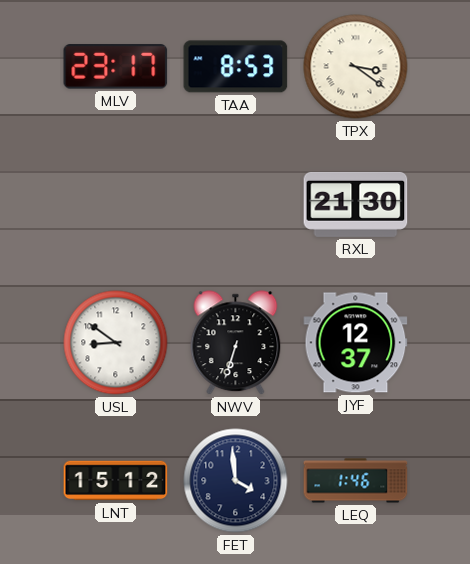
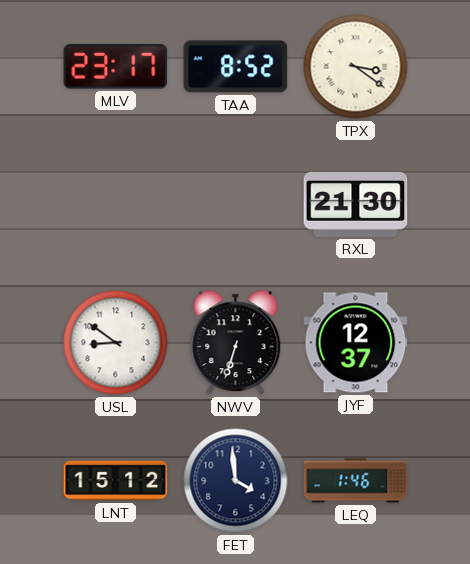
TAA: 8:53 -> 8:52 (236, 67)
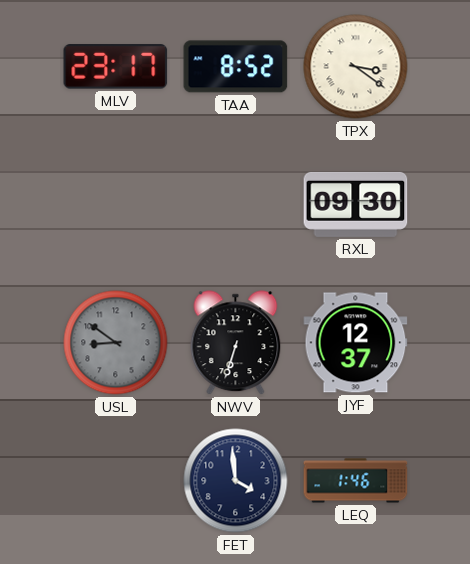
RXL: 21:30 -> 09:30 (356, 204)
USL dial: white -> grey (116, 343)
LNT: 15:12 -> none (116, 481)
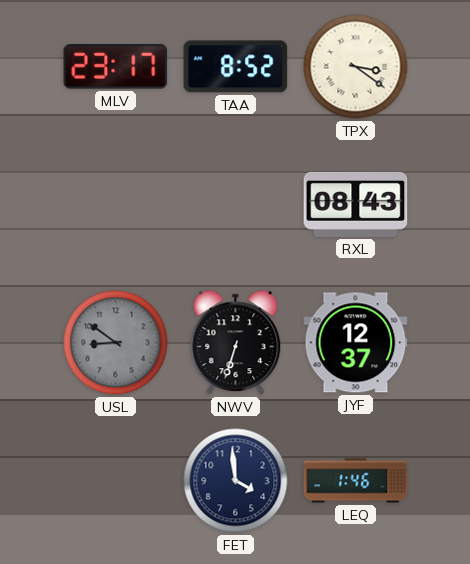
RXL: 09:30 -> 08:43 (356, 204)
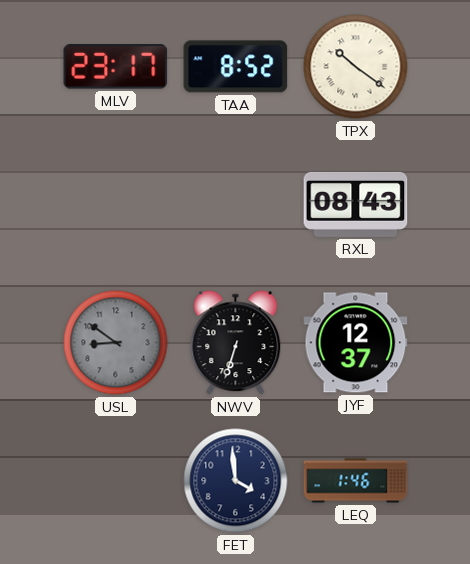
TPX: 3:21 -> 10:21 (356, 67)
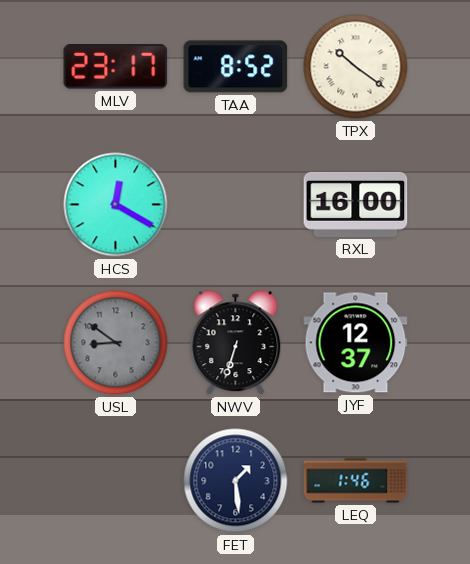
HCS: none -> 12:20 (116, 205)
RXL: 08:43 -> 16:00 (356, 204)
FET: 3:59 -> 1:29 (236, 481)
